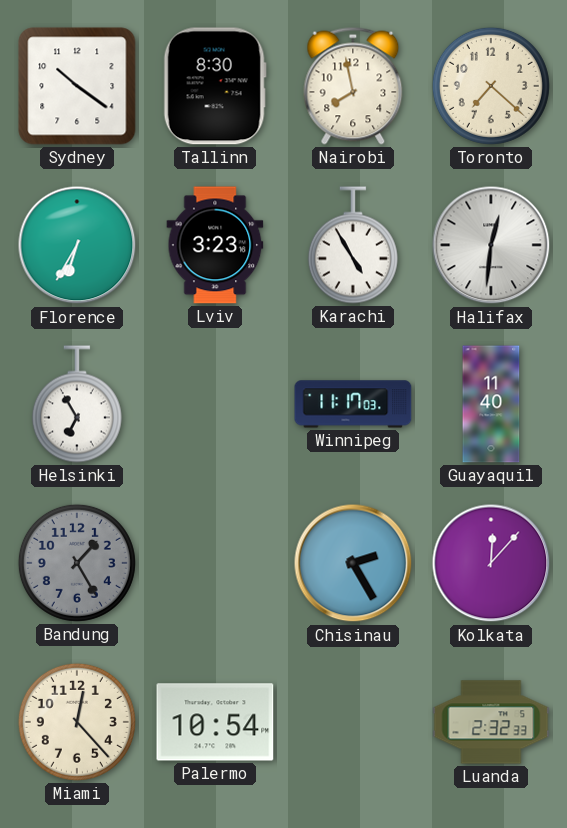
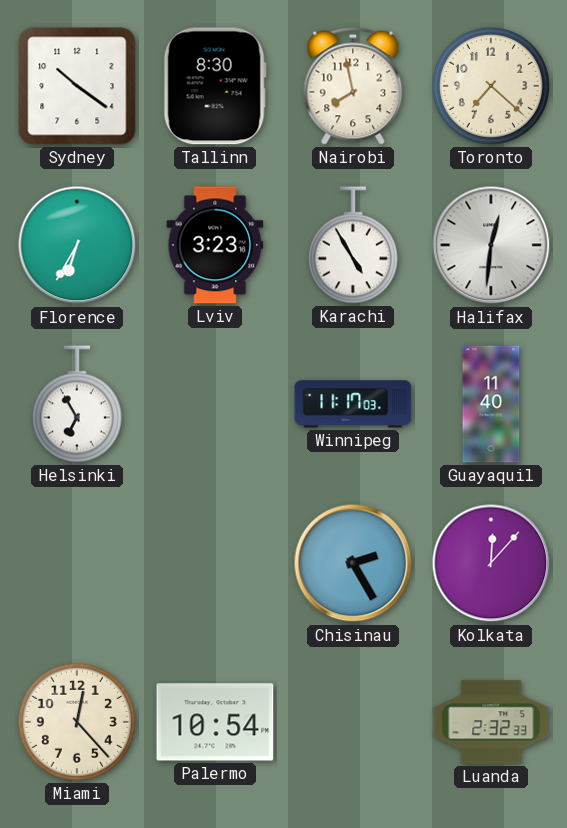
Bandung: 1:25 -> none (77, 563)
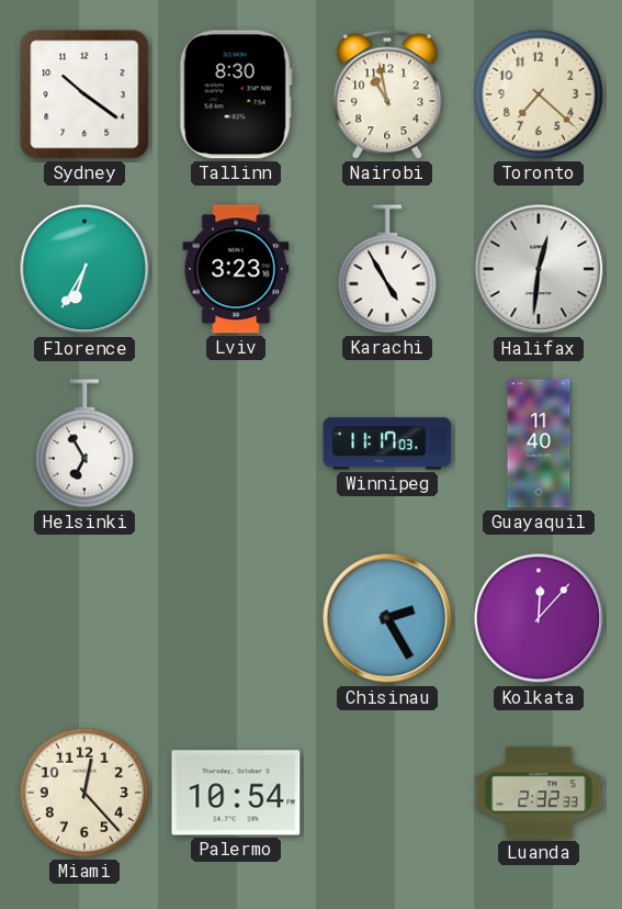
Nairobi: 7:58 -> 10:58 (387, 94)
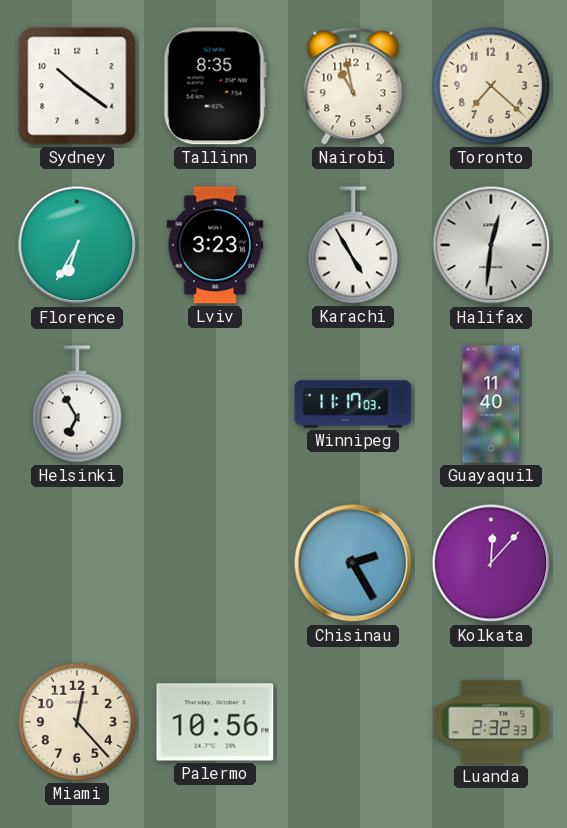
Tallinn: 8:30 -> 8:35 (215, 86)
Palermo: 10:54 -> 10:56 (215, 722)
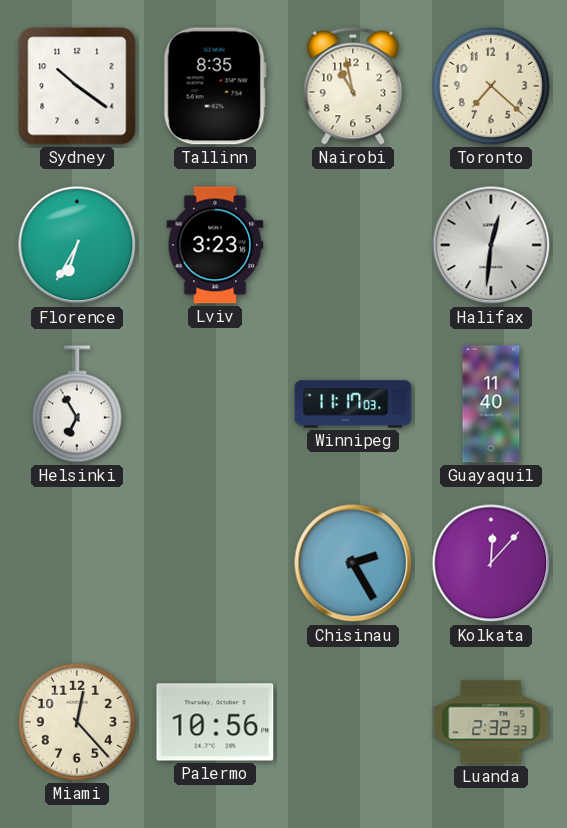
Karachi: 4:55 -> none (353, 245)
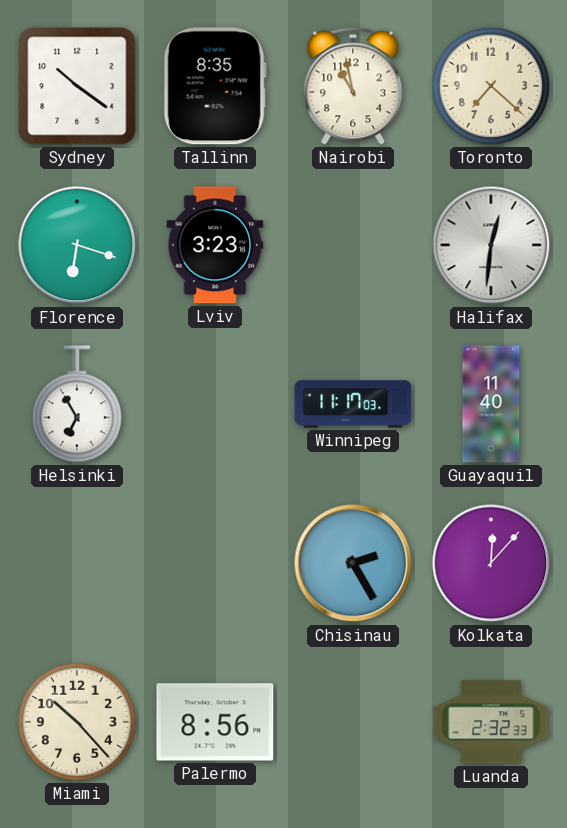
Florence: 6:35 -> 6:18 (77, 245)
Miami: 12:23 -> 10:23 (77, 722)
Palermo: 10:56 -> 8:56 (215, 722)
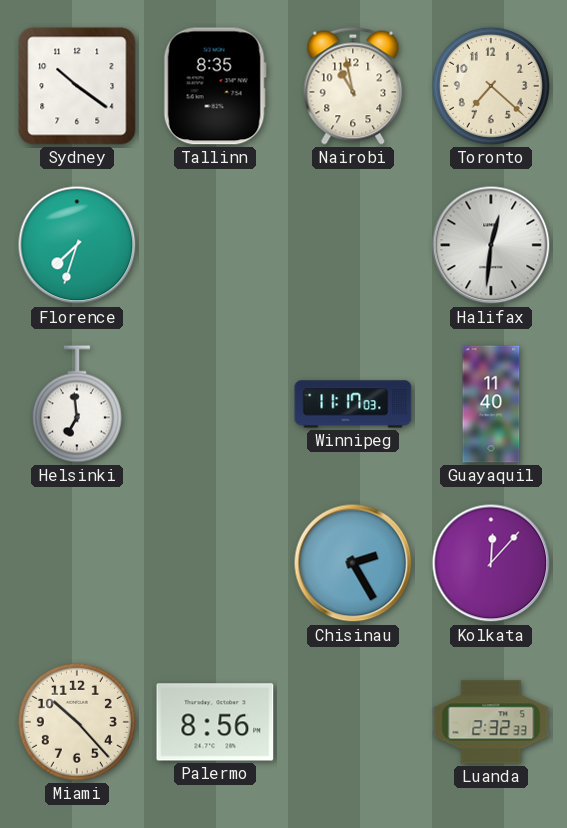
Florence: 6:18 -> 7:33 (77, 245)
Lviv: 3:23 -> none (215, 245)
Helsinki: 6:55 -> 6:59 (77, 404)
